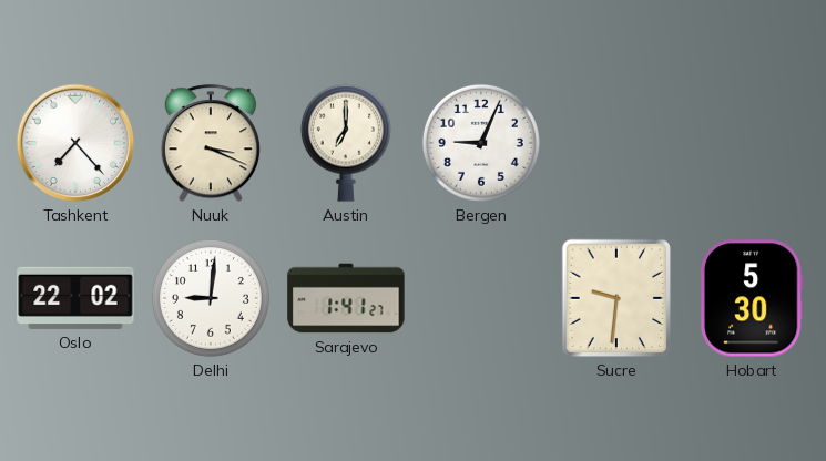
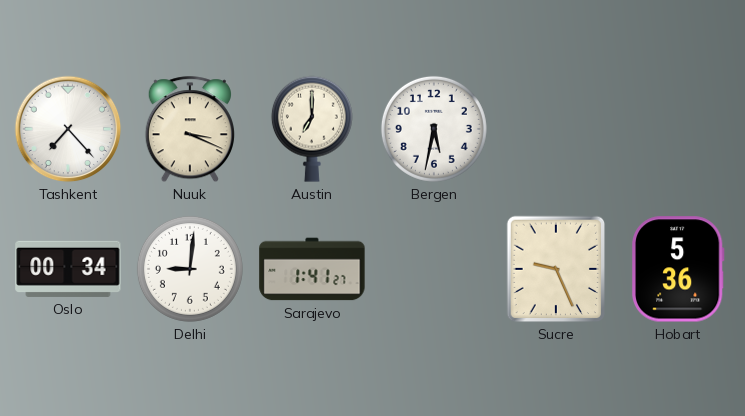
Bergen: 9:04 -> 5:32 (434, 129)
Oslo: 22:02 -> 00:34 (68, 269)
Sucre: 9:31 -> 9:26 (556, 269)
Hobart: 5:30 -> 5:36 (678, 269)
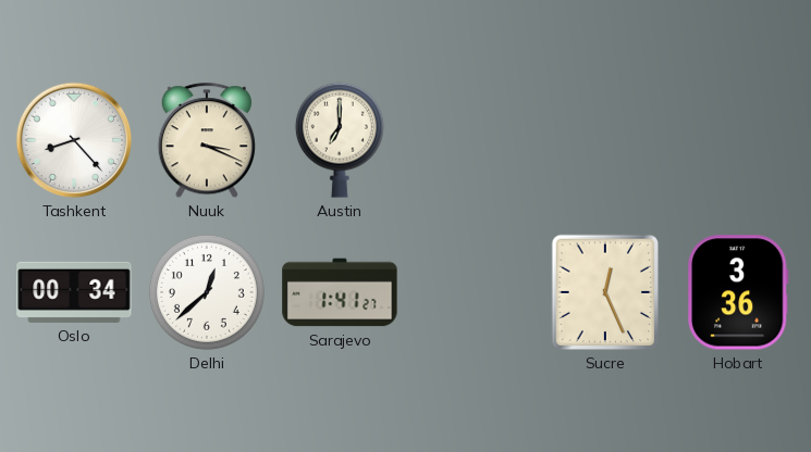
Tashkent: 7:23 -> 8:23 (74, 140)
Bergen: 5:32 -> none (434, 129)
Delhi: 9:01 -> 12:38 (207, 292)
Sucre: 9:26 -> 12:26 (605, 292)
Hobart: 5:36 -> 3:36 (738, 292)
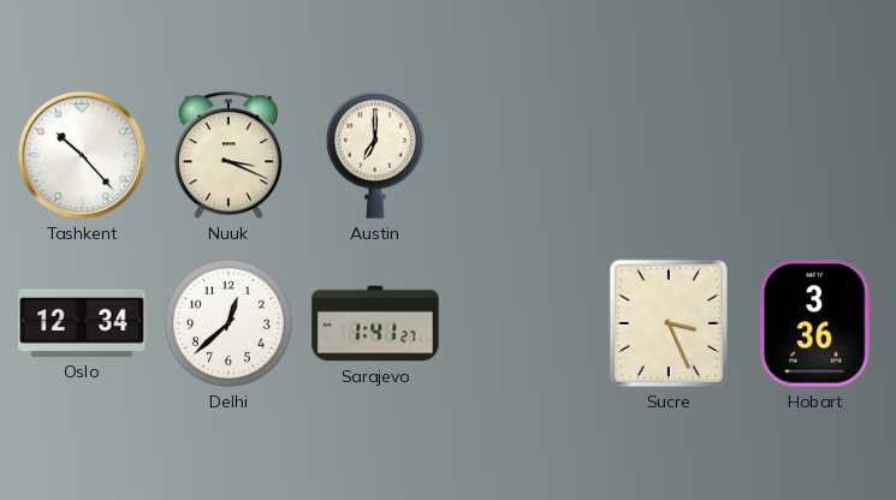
Tashkent: 8:23 -> 10:23 (82, 155)
Oslo: 00:34 -> 12:34 (82, 323)
Sucre: 12:26 -> 3:26 (669, 323)
